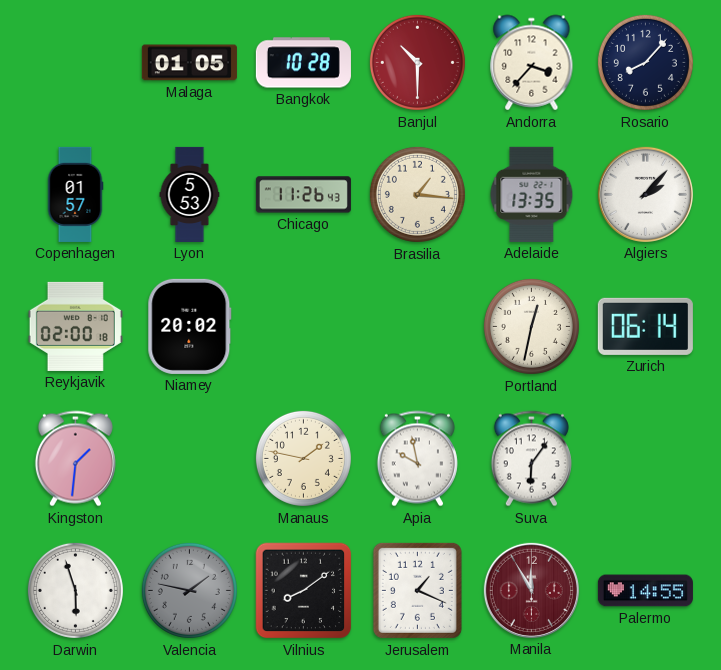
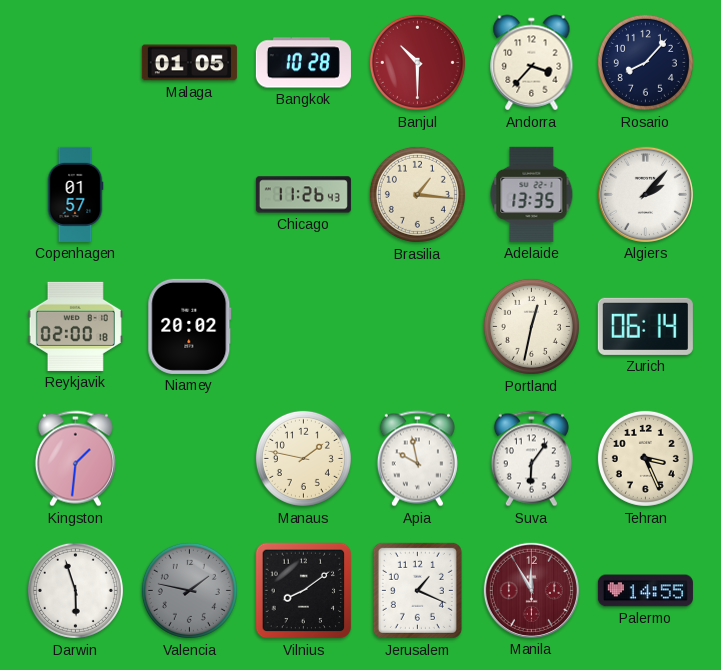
Lyon: 5:53 -> none (190, 194)
Tehran: none -> 3:26 (645, 458)
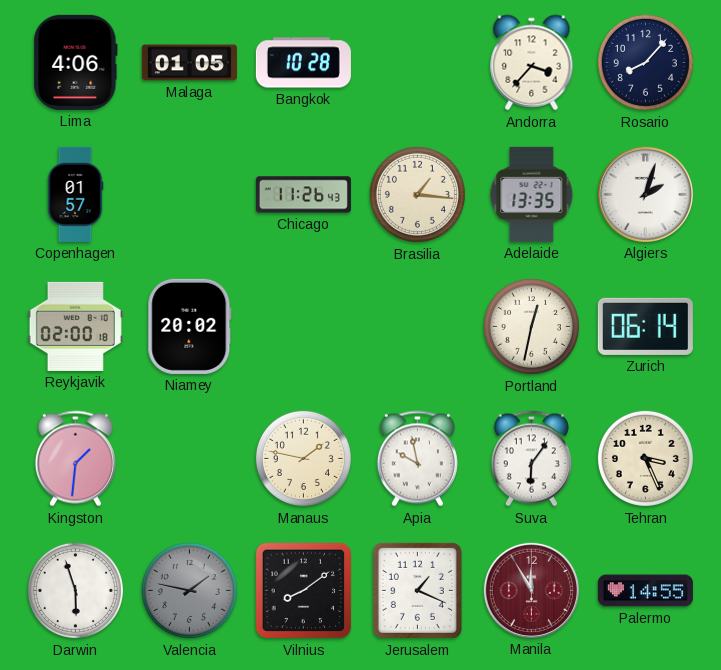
Lima: none -> 4:06 (76, 62)
Banjul: 10:30 -> none (417, 62)
Algiers: 2:07 -> 2:03 (645, 194)
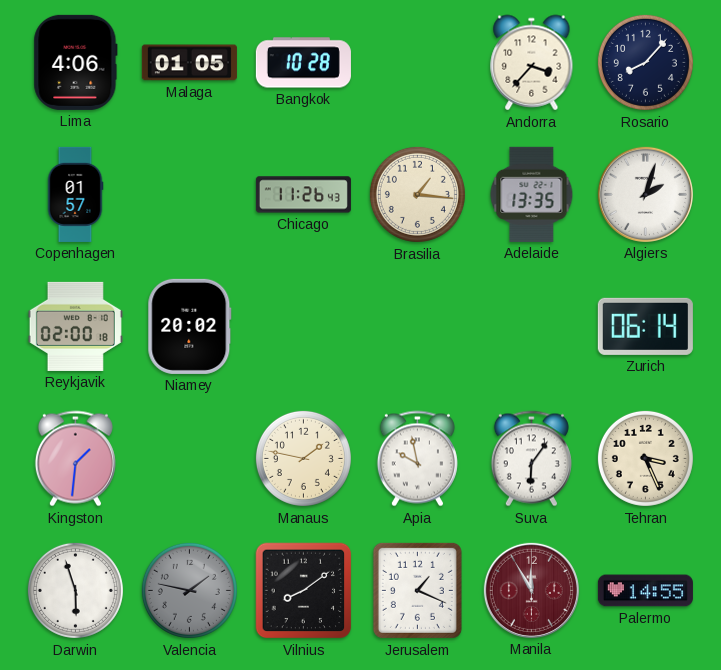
Portland: 12:32 -> none (531, 326)
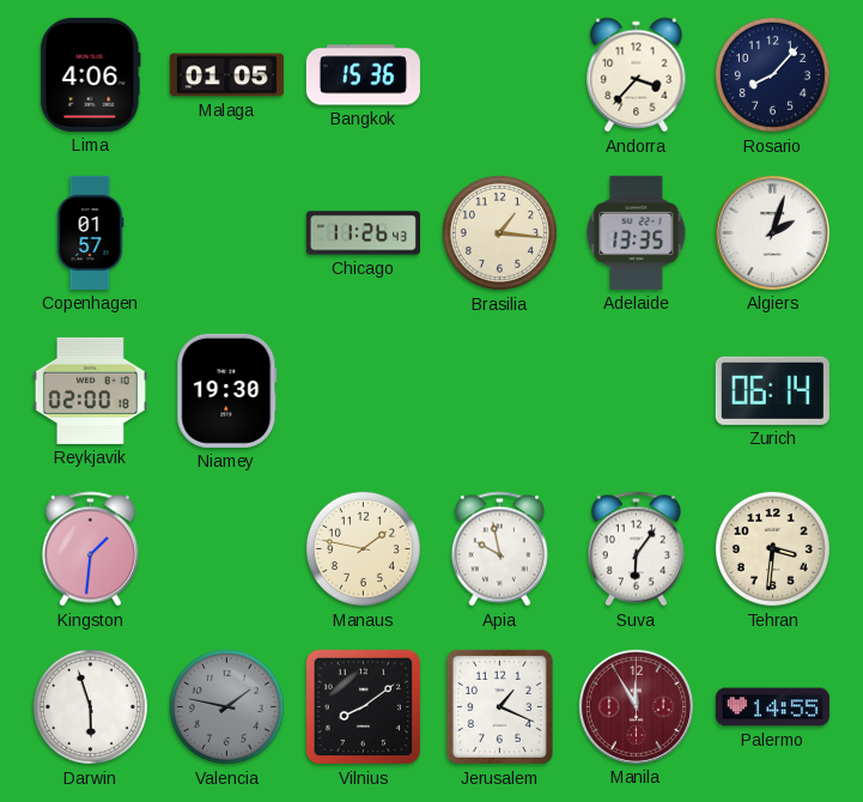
Bangkok: 10:28 -> 15:36 (363, 75)
Niamey: 20:02 -> 19:30 (227, 390)
Tehran: 3:26 -> 3:31 (772, 548)
